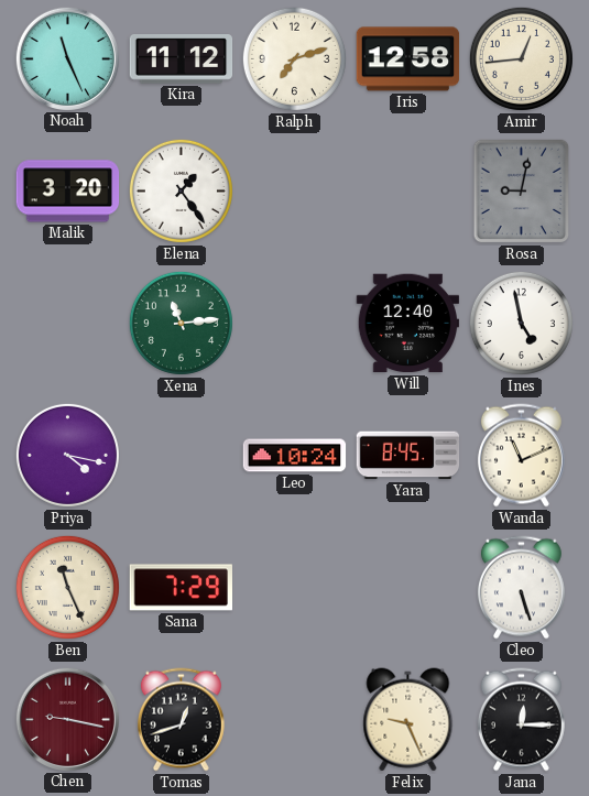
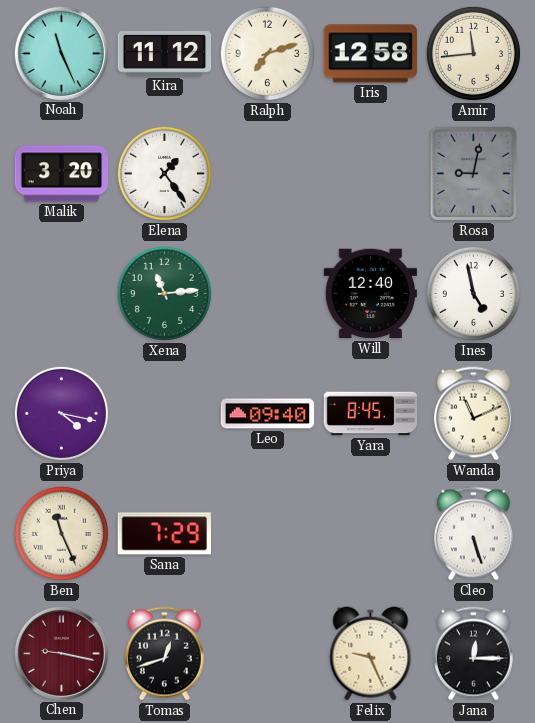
Amir: 12:44 -> 11:44 (473, 53)
Leo: 10:24 -> 09:40 (268, 414)
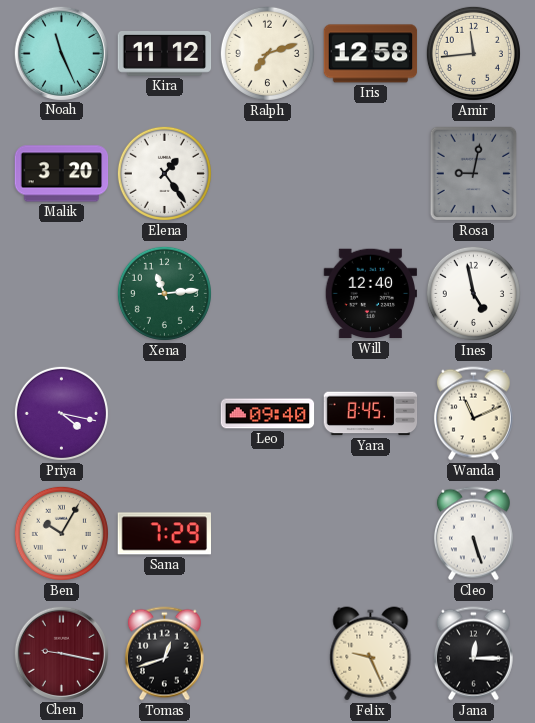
Ben: 11:26 -> 10:05 (61, 533)
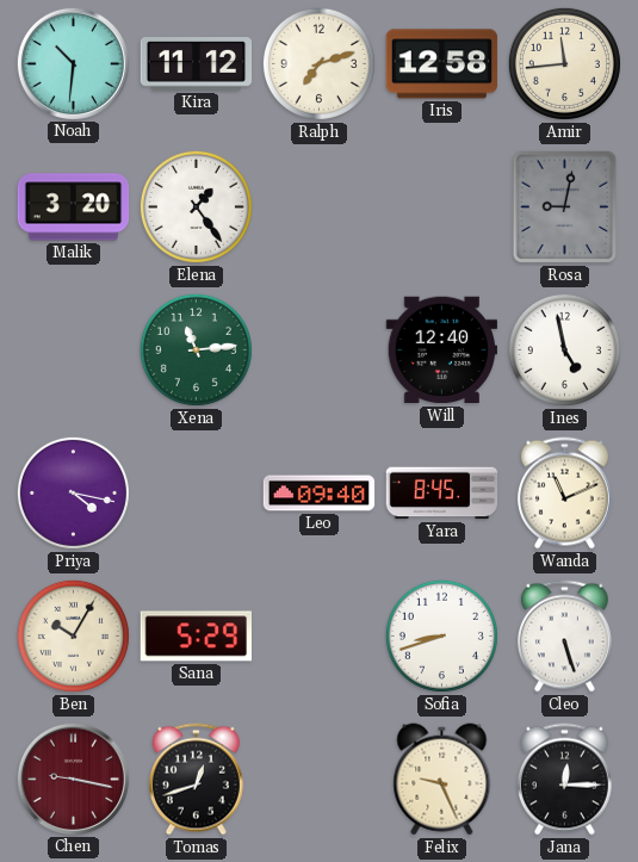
Noah: 11:26 -> 10:31 (73, 63)
Sana: 7:29 -> 5:29 (196, 637)
Sofia: none -> 8:42 (441, 635)
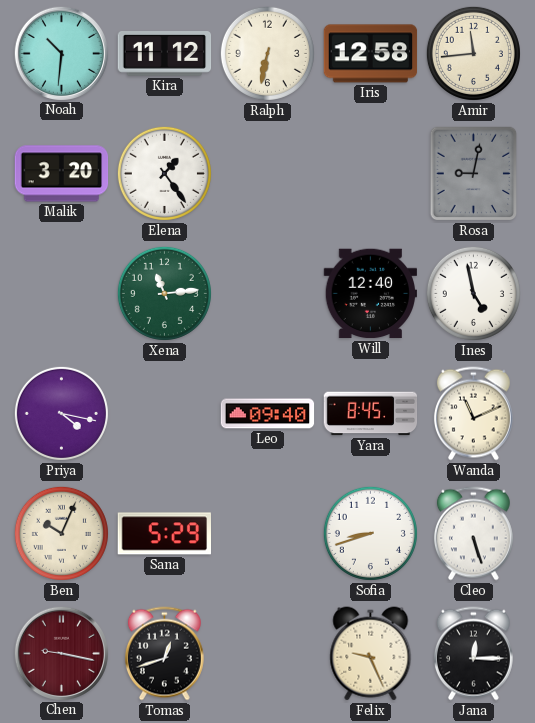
Ralph: 7:12 -> 6:32 (267, 53)
Ben: 10:05 -> 10:04 (61, 533)
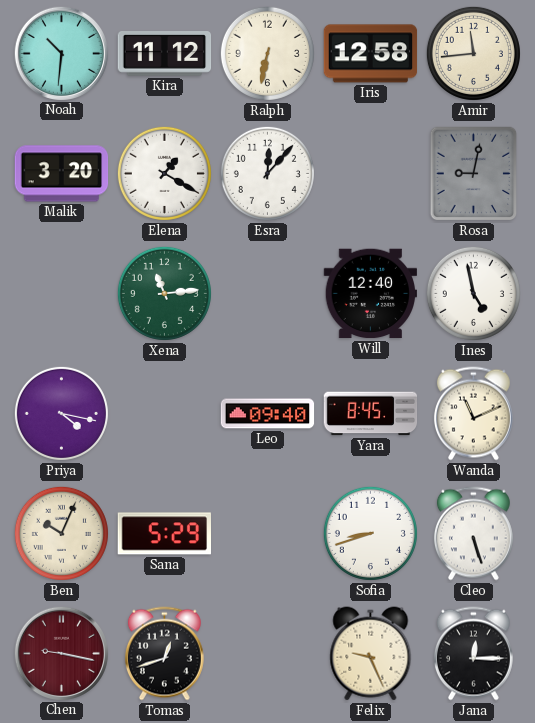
Elena: 1:24 -> 1:20 (164, 173)
Esra: none -> 12:07 (267, 173)
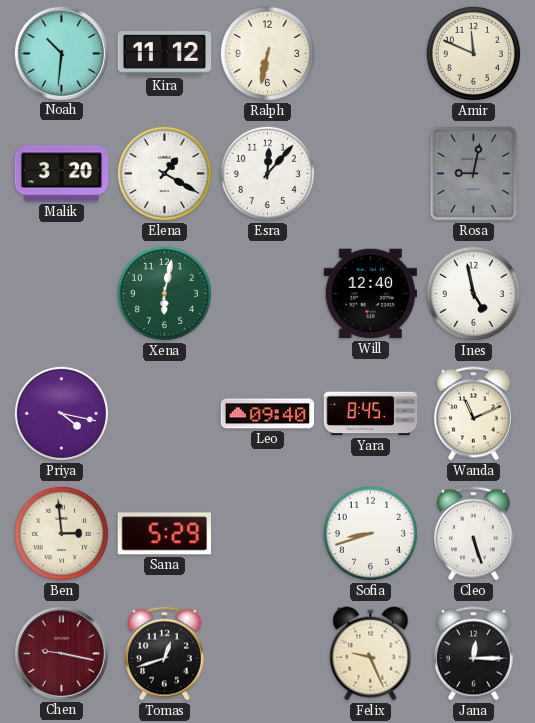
Iris: 12:58 -> none (371, 54)
Amir: 11:44 -> 11:49 (473, 53)
Xena: 11:14 -> 6:02 (164, 293)
Ben: 10:04 -> 2:59 (61, 533)
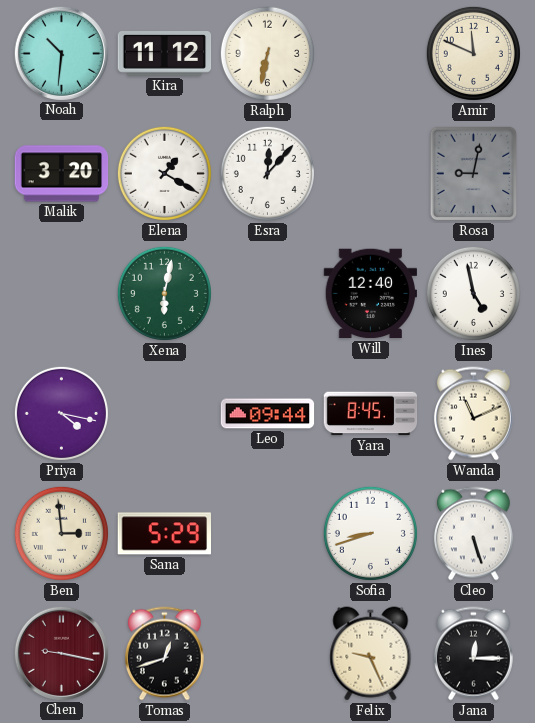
Leo: 09:40 -> 09:44 (268, 414)
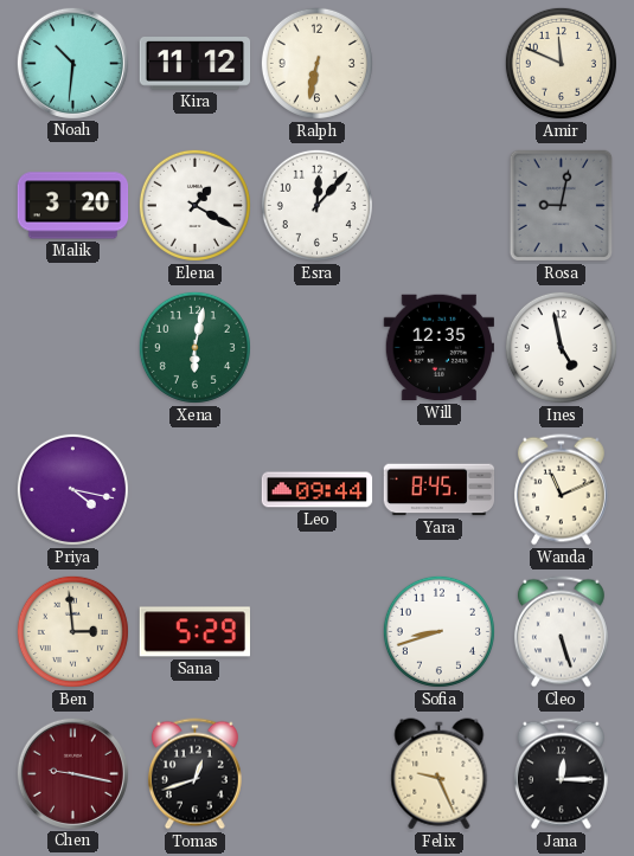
Will: 12:40 -> 12:35 (440, 348)
